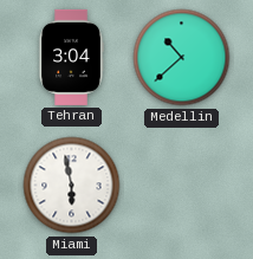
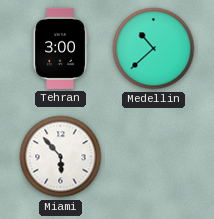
Tehran: 3:04 -> 3:00 (60, 48)
Miami: 5:58 -> 5:53 (61, 157)
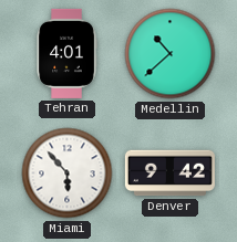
Tehran: 3:00 -> 4:01 (66, 53)
Denver: none -> 9:42 (169, 173)
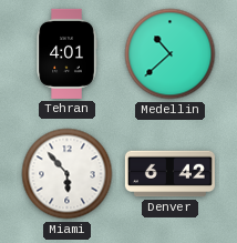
Denver: 9:42 -> 6:42 (169, 174)
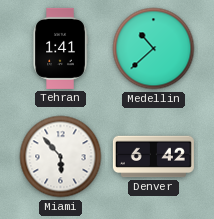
Tehran: 4:01 -> 1:41 (60, 48)
